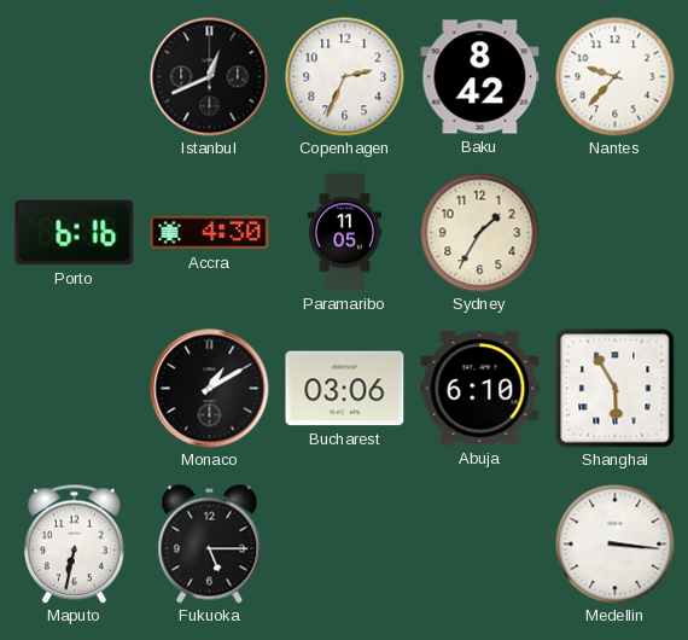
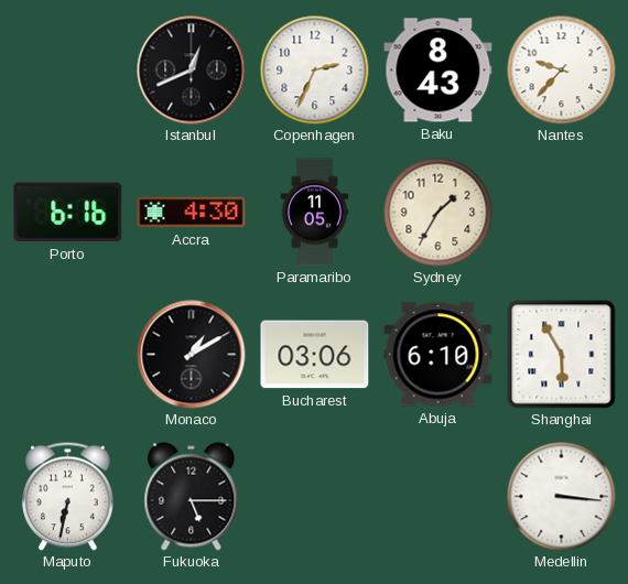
Baku: 8:42 -> 8:43 (438, 71)
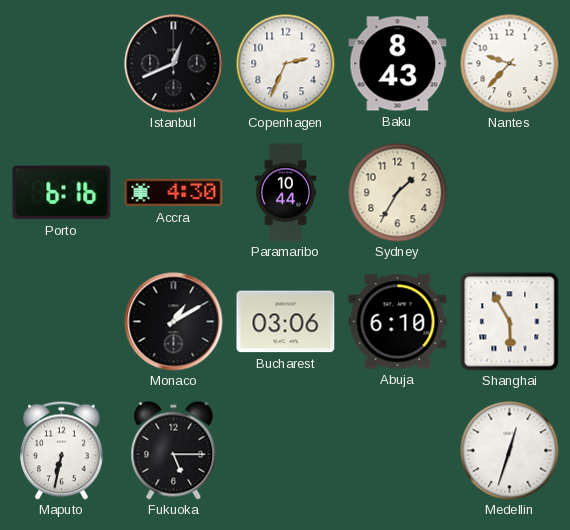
Paramaribo: 11:05 -> 10:44 (286, 193)
Medellin: 3:16 -> 12:33 (510, 451)
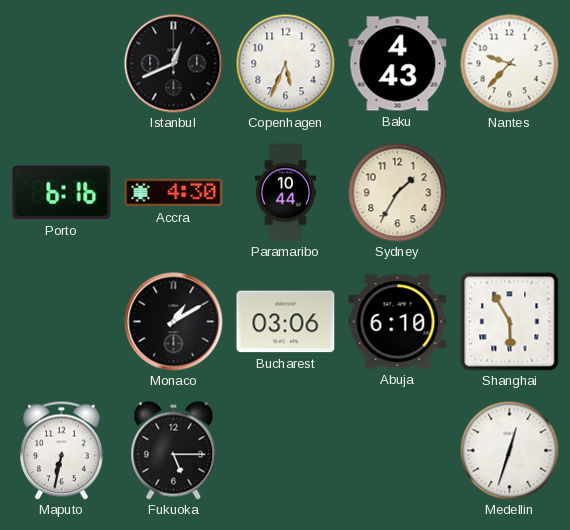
Copenhagen: 2:34 -> 5:34 (286, 64)
Baku: 8:43 -> 4:43 (398, 64)
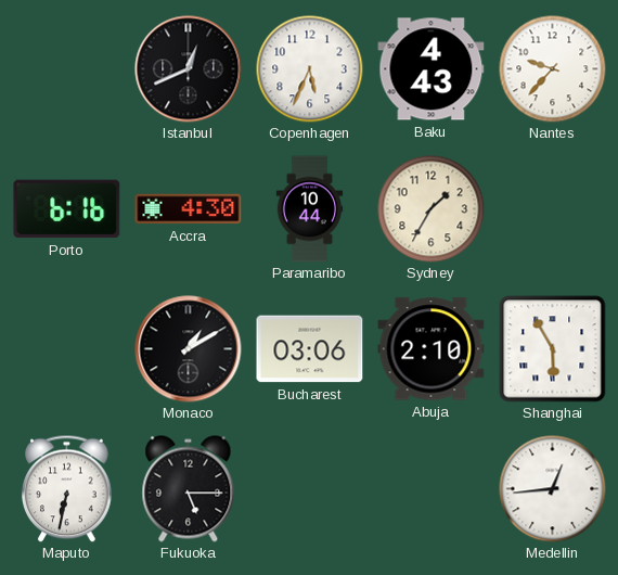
Abuja: 6:10 -> 2:10 (432, 349)
Medellin: 12:33 -> 12:44 (553, 489)
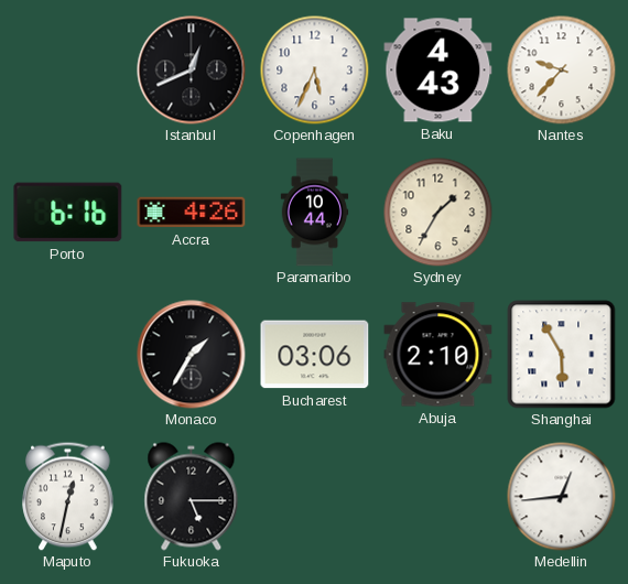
Accra: 4:30 -> 4:26 (192, 213)
Monaco: 1:10 -> 1:35 (192, 355)
Maputo: 6:32 -> 12:32 (68, 496)
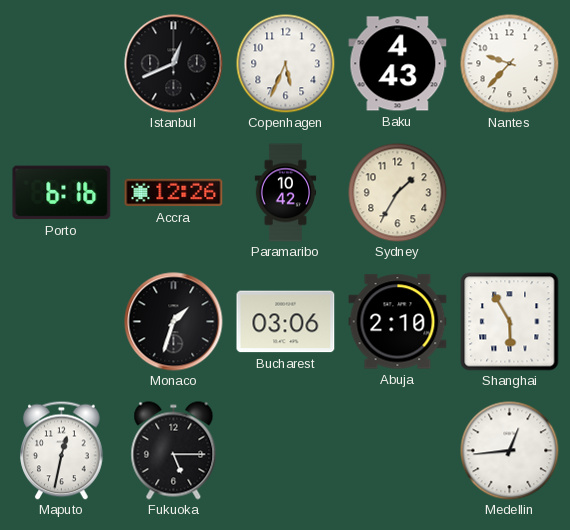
Accra: 4:26 -> 12:26 (174, 193)
Paramaribo: 10:44 -> 10:42 (286, 193)
Monaco: 1:35 -> 1:33 (174, 322)
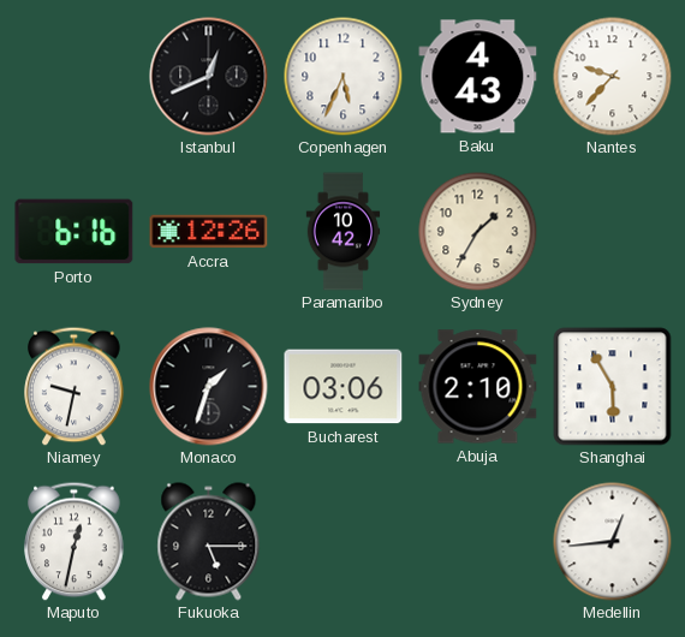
Niamey: none -> 9:32 (75, 386)
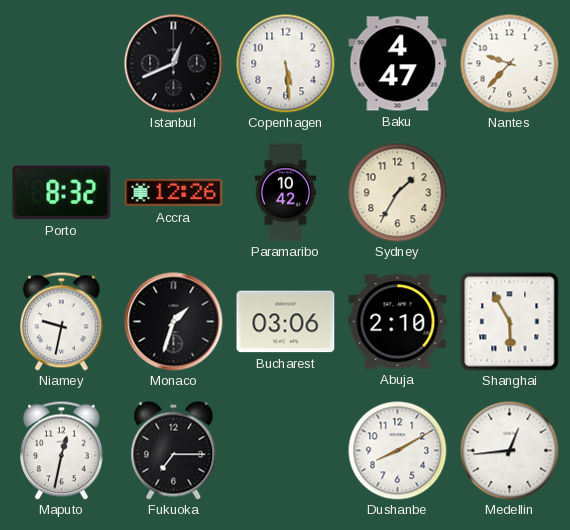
Copenhagen: 5:34 -> 5:29 (286, 64)
Baku: 4:43 -> 4:47 (398, 64)
Porto: 6:16 -> 8:32 (62, 193)
Fukuoka: 5:15 -> 7:15 (174, 451)
Dushanbe: none -> 8:10 (398, 451)
